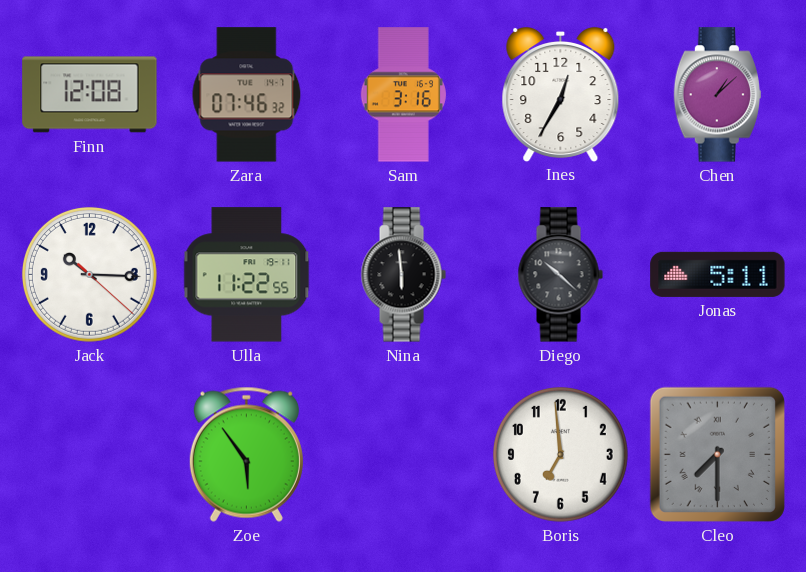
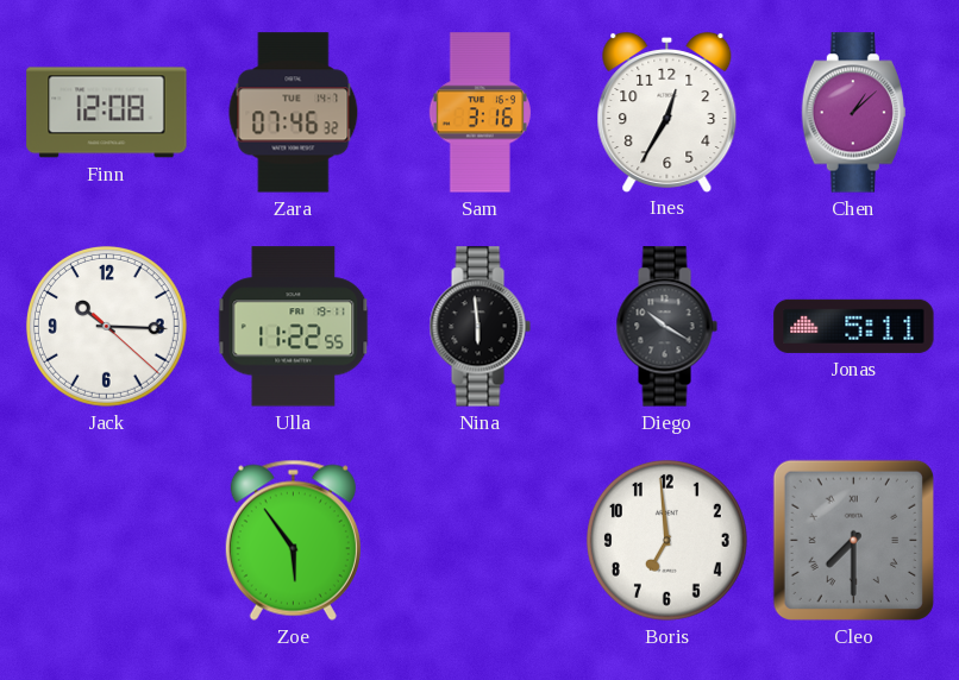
Diego: 10:22 -> 10:20 (666, 327)
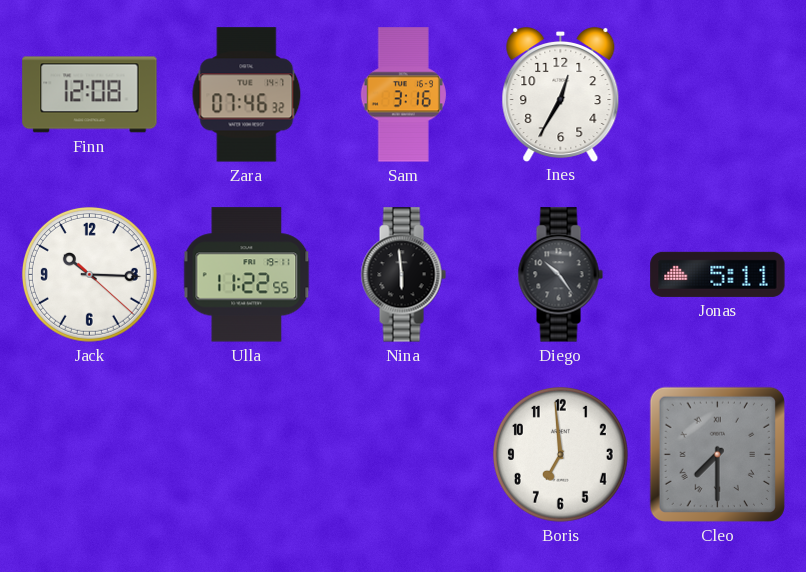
Chen: 1:08 -> none (853, 113)
Diego: 10:20 -> 10:24 (560, 275)
Zoe: 5:54 -> none (293, 540)
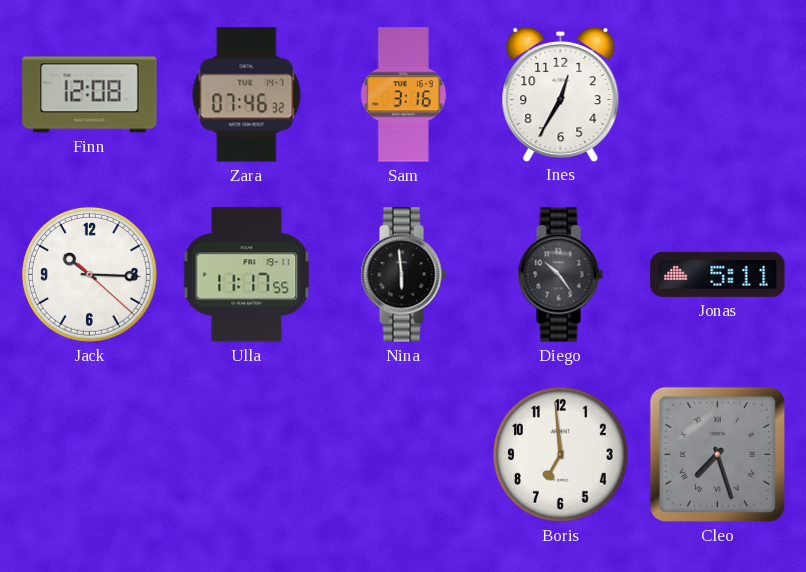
Ulla: 11:22 -> 11:17 (247, 275)
Cleo: 7:30 -> 7:27 (717, 454)
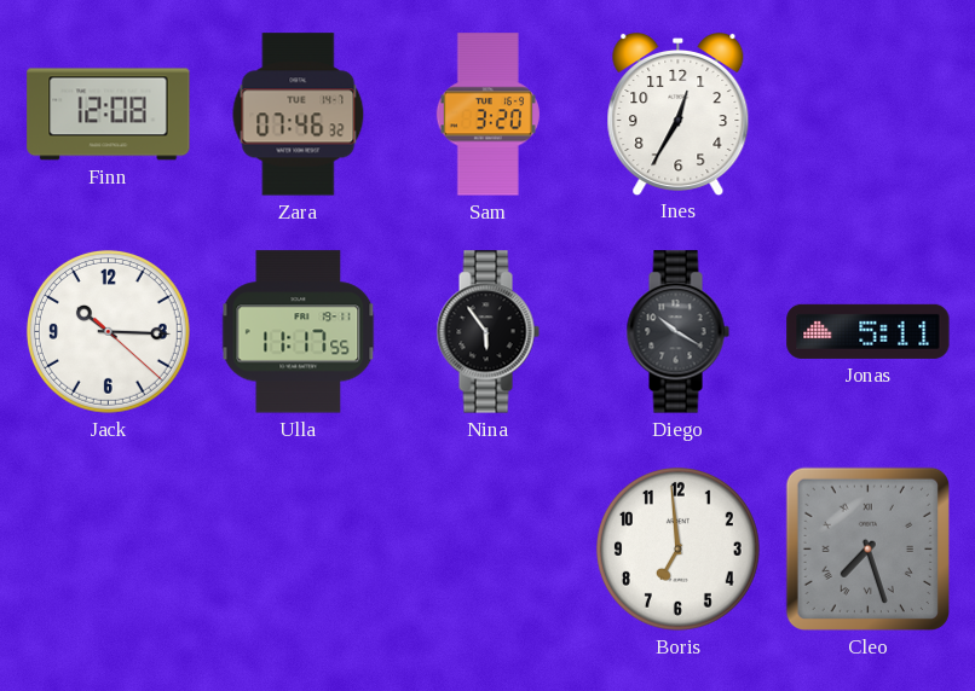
Sam: 3:16 -> 3:20 (487, 115)
Nina: 5:59 -> 5:54 (487, 332)
Diego: 10:24 -> 10:20 (677, 332)
